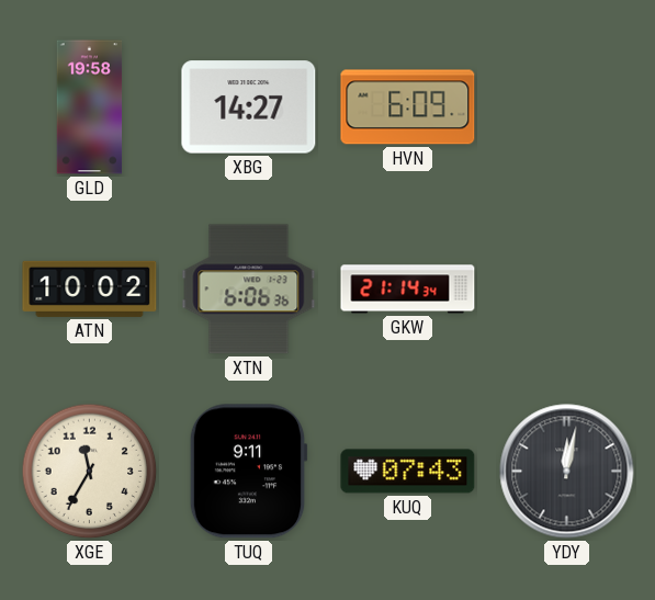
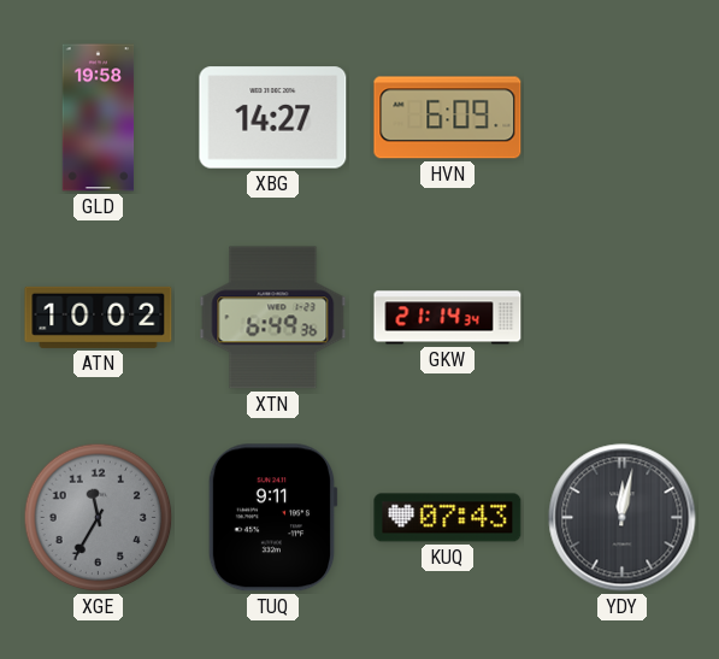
XTN: 6:06 -> 6:49 (273, 318)
XGE dial: cream -> grey (99, 518)
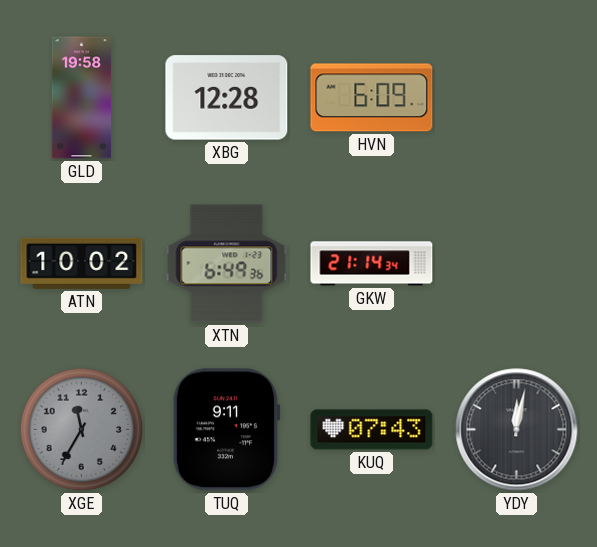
XBG: 14:27 -> 12:28 (227, 98)
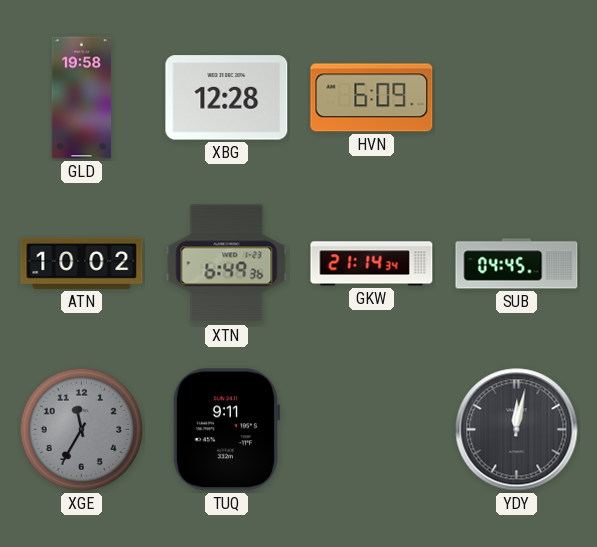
SUB: none -> 04:45 (517, 264)
KUQ: 07:43 -> none (372, 430)
